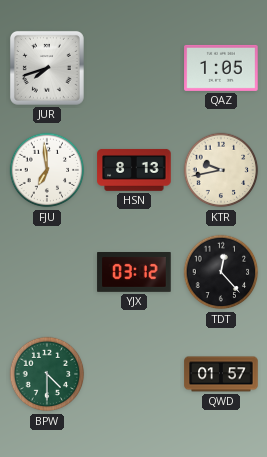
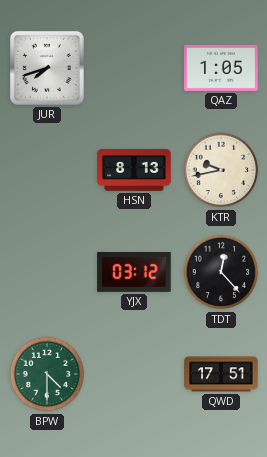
FJU: 6:59 -> none (47, 170)
QWD: 01:57 -> 17:51 (221, 374)
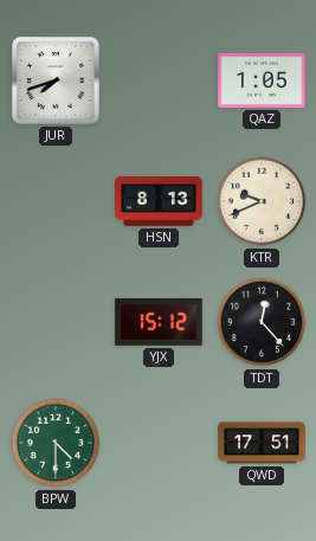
KTR: 9:43 -> 9:41 (262, 201)
YJX: 03:12 -> 15:12 (159, 323)
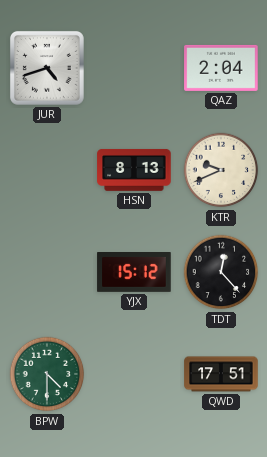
JUR: 7:42 -> 4:42 (47, 68)
QAZ: 1:05 -> 2:04 (221, 68)
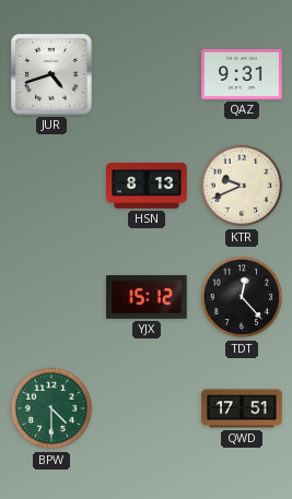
QAZ: 2:04 -> 9:31 (242, 74)
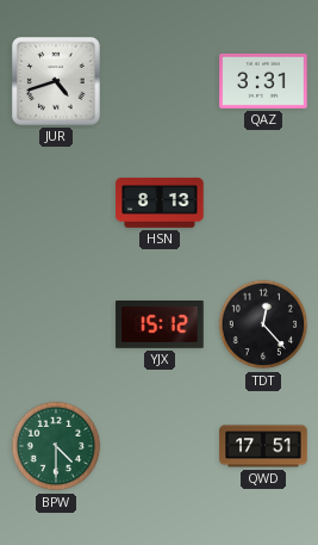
QAZ: 9:31 -> 3:31 (263, 81)
KTR: 9:41 -> none (242, 186)
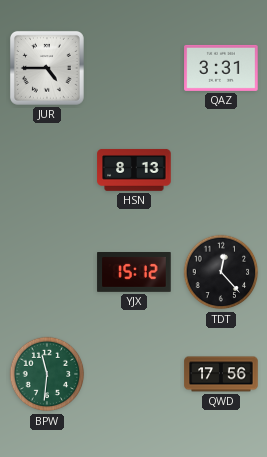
JUR: 4:42 -> 4:45 (47, 68)
BPW: 4:30 -> 11:31 (47, 374)
QWD: 17:51 -> 17:56 (221, 374)
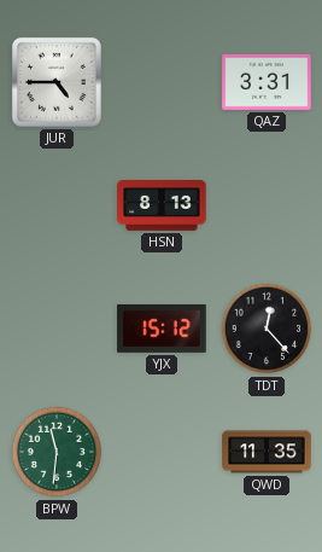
QWD: 17:56 -> 11:35 (267, 452)
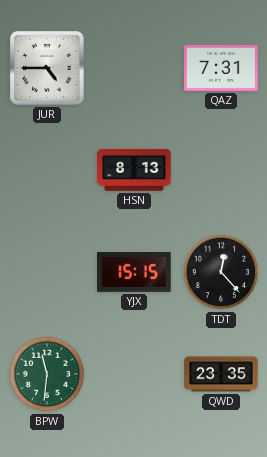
QAZ: 3:31 -> 7:31 (221, 68)
YJX: 15:12 -> 15:15 (134, 273)
QWD: 11:35 -> 23:35 (221, 374)
